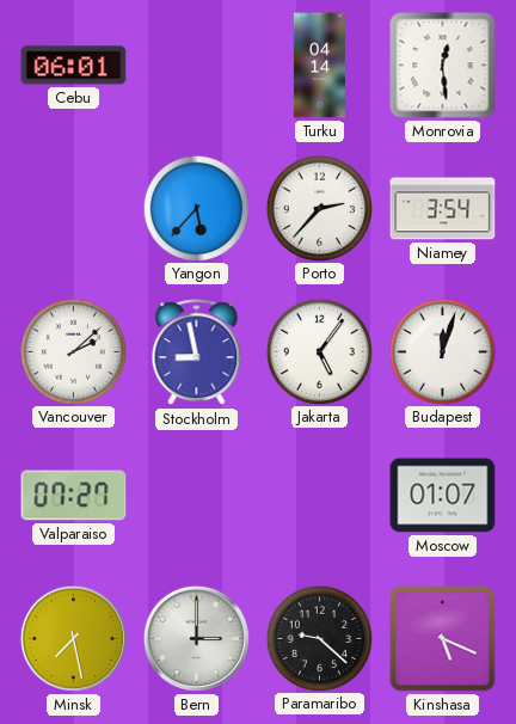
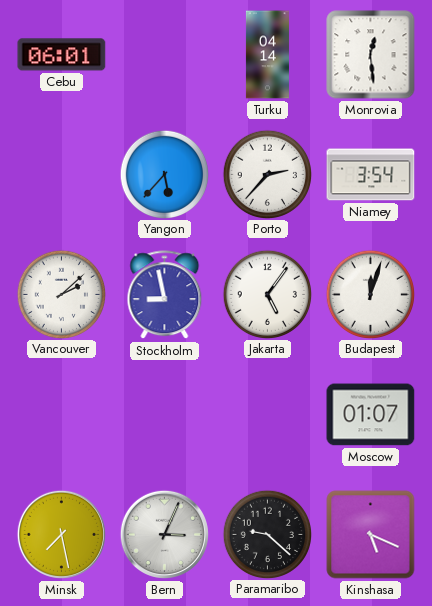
Valparaiso: 07:27 -> none (74, 496)
Bern: 3:00 -> 3:04 (164, 534)
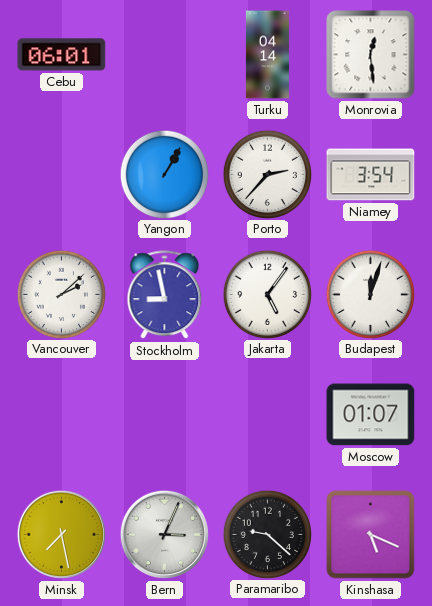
Yangon: 5:37 -> 1:05 (164, 174)
